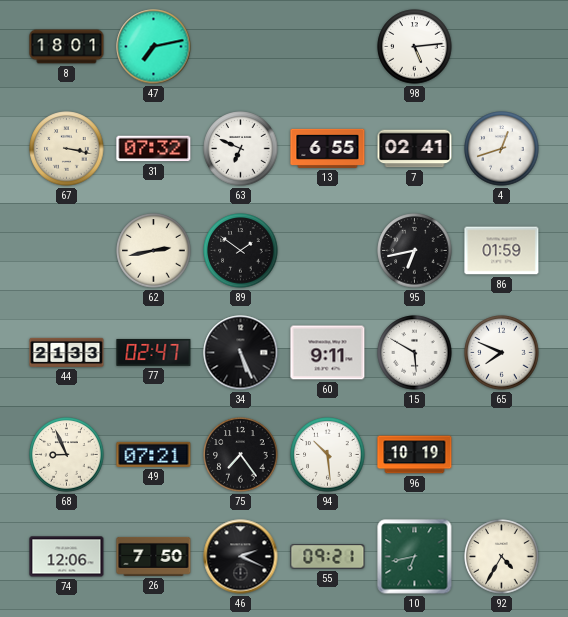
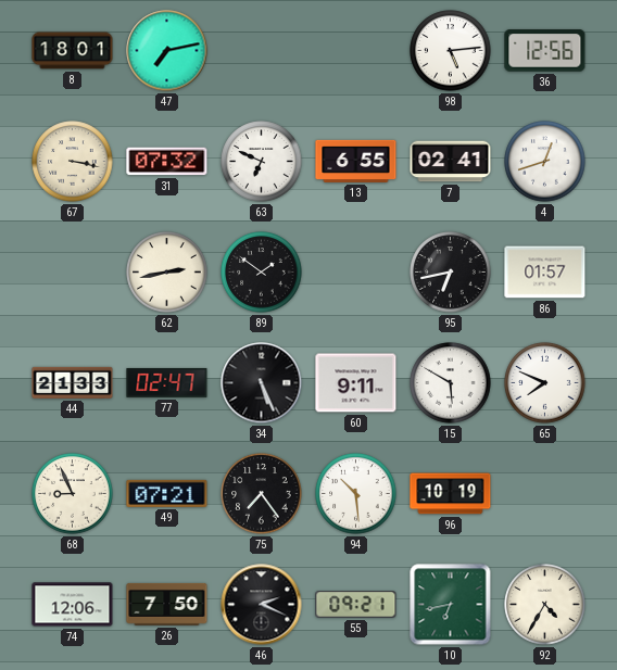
36: none -> 12:56 (545, 51)
86: 01:59 -> 01:57 (545, 273)
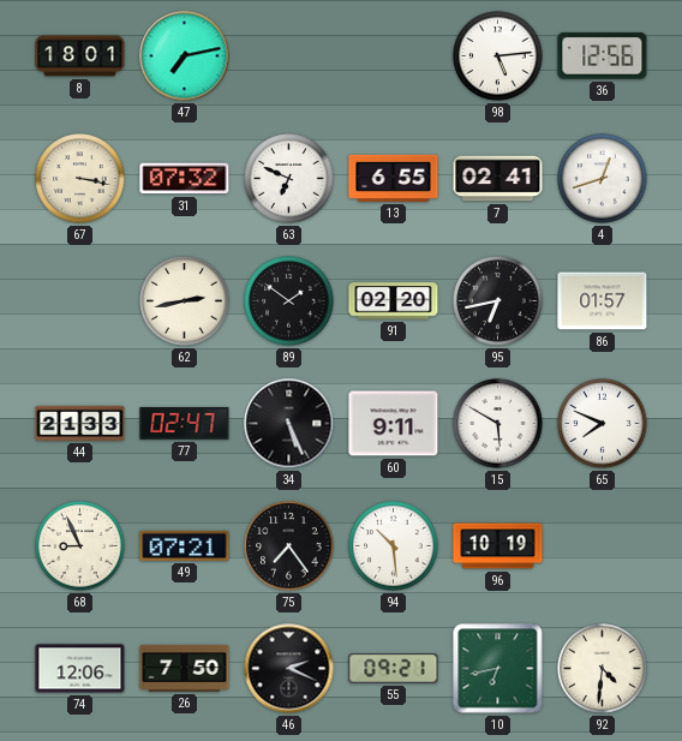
91: none -> 02:20 (394, 301)
92: 4:35 -> 4:31 (603, 669)
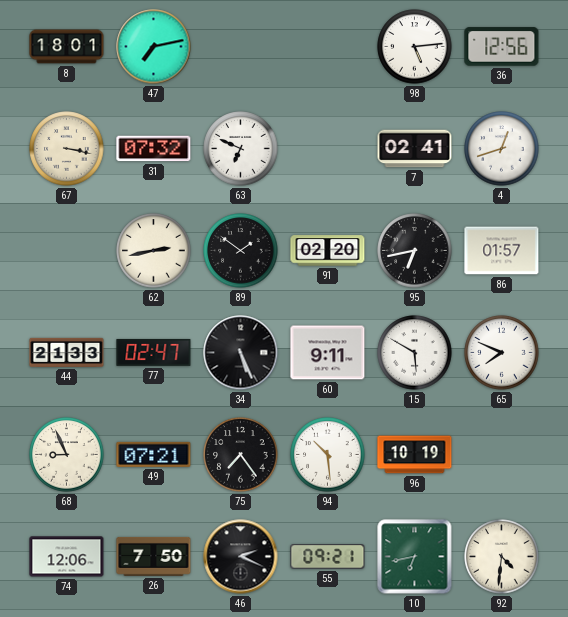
13: 6:55 -> none (394, 178)
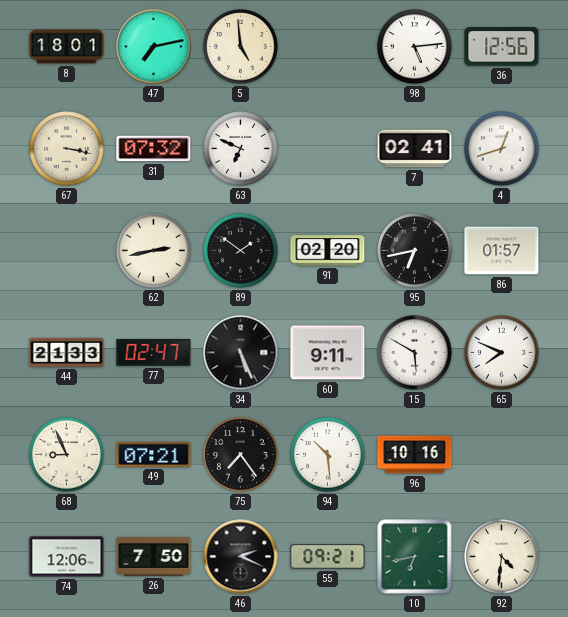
5: none -> 4:59 (241, 47)
96: 10:19 -> 10:16 (415, 455)
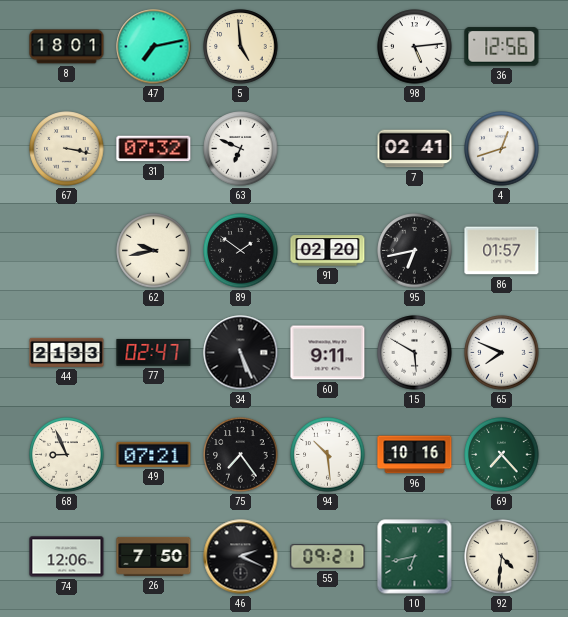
62: 2:43 -> 9:43 (154, 251)
69: none -> 7:23 (502, 455)
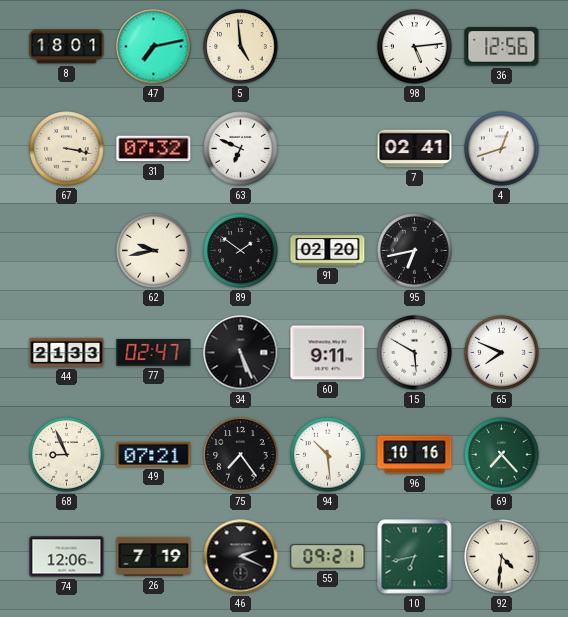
86: 01:57 -> none (502, 251)
26: 7:50 -> 7:19 (154, 556)
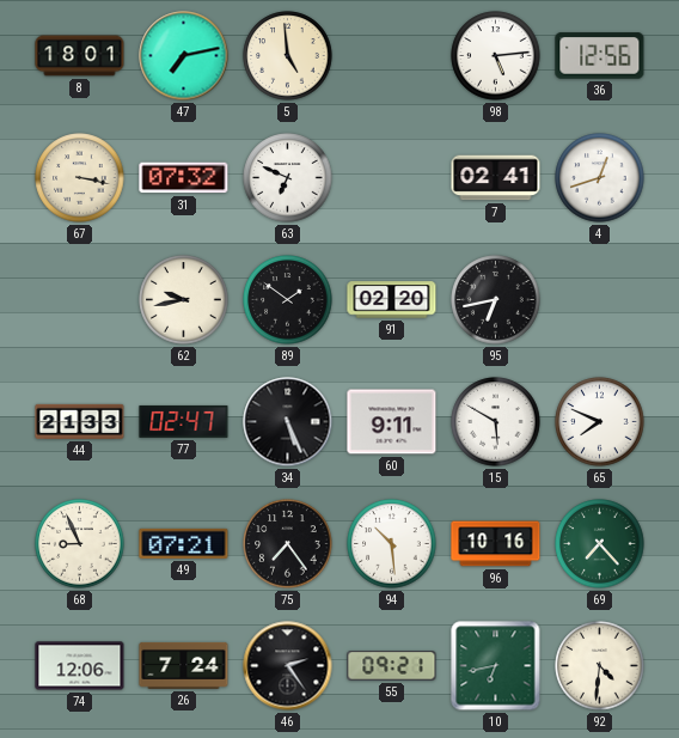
26: 7:19 -> 7:24 (184, 665)
46: 2:19 -> 2:24 (288, 666)
